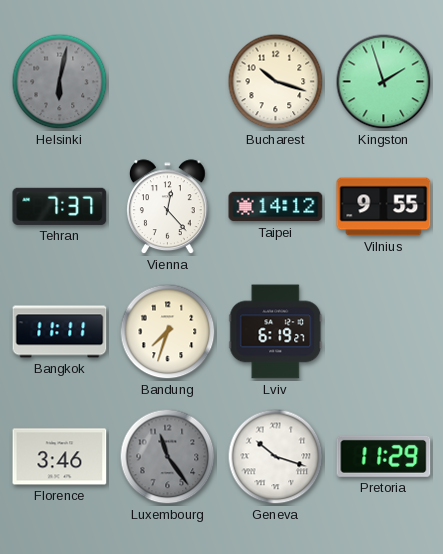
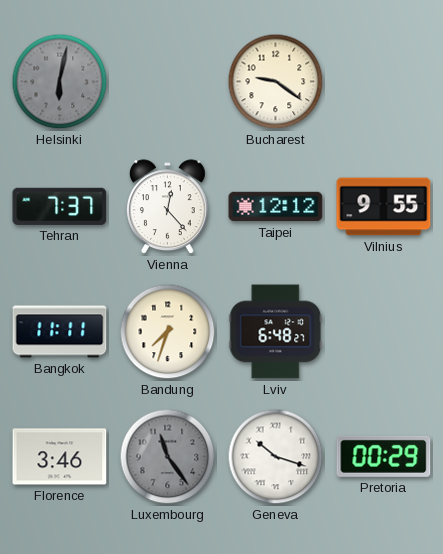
Bucharest: 10:18 -> 9:21 (276, 82)
Kingston: 1:57 -> none (384, 82)
Taipei: 14:12 -> 12:12 (276, 207)
Lviv: 6:19 -> 6:48 (276, 332)
Pretoria: 11:29 -> 00:29 (384, 456)
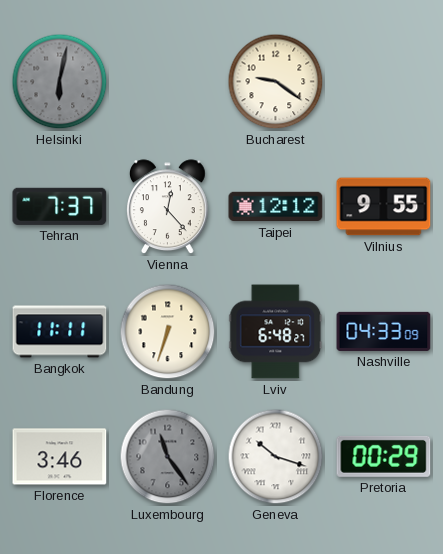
Bandung: 7:33 -> 6:33 (168, 332)
Nashville: none -> 04:33 (384, 331)
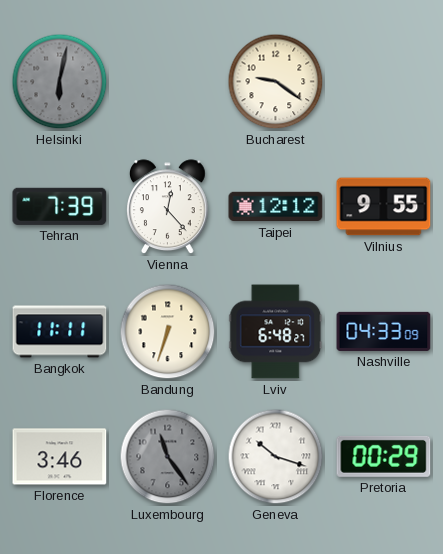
Tehran: 7:37 -> 7:39 (60, 206)
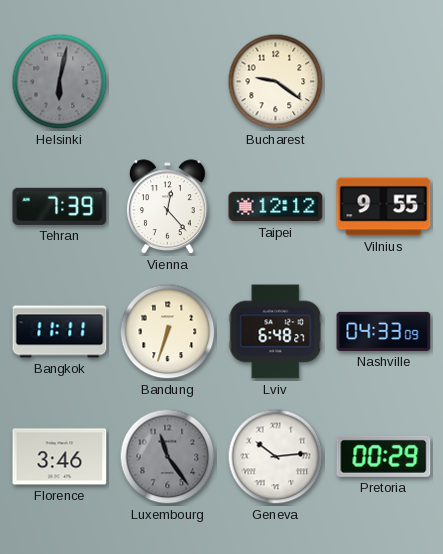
Geneva: 10:18 -> 10:14 (276, 457)
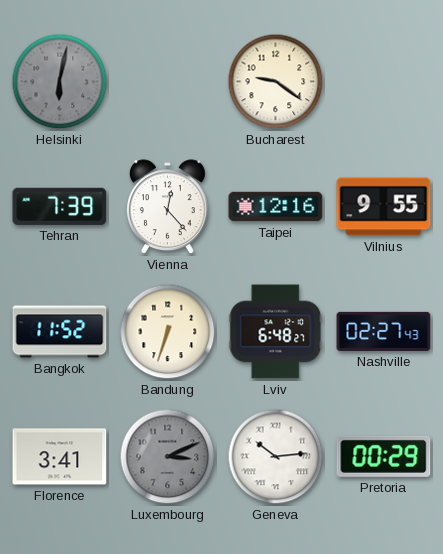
Taipei: 12:12 -> 12:16 (276, 207)
Bangkok: 11:11 -> 11:52 (60, 332)
Nashville: 04:33 -> 02:27 (384, 331)
Florence: 3:46 -> 3:41 (60, 457)
Luxembourg: 11:24 -> 3:11 (168, 457)
